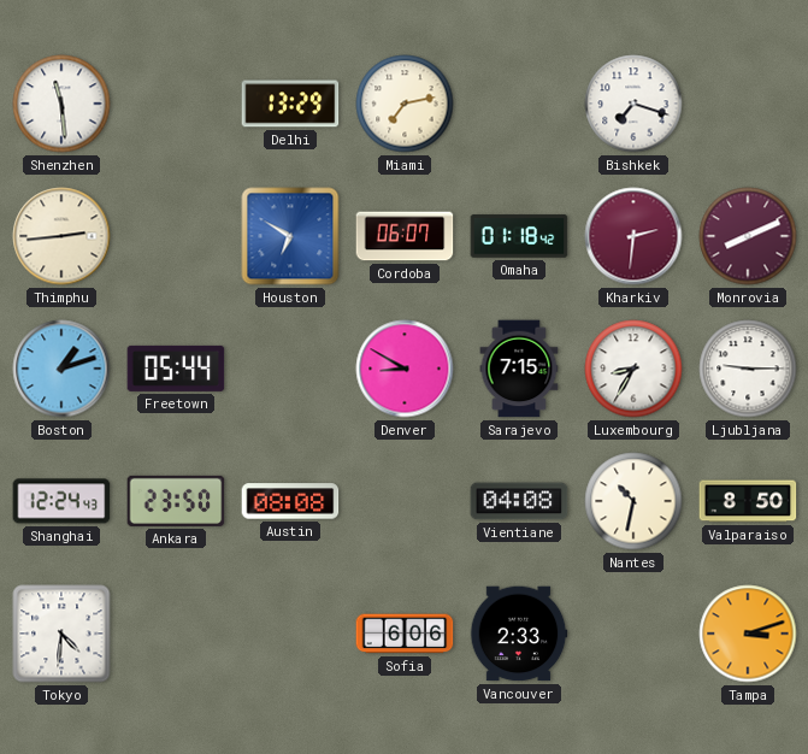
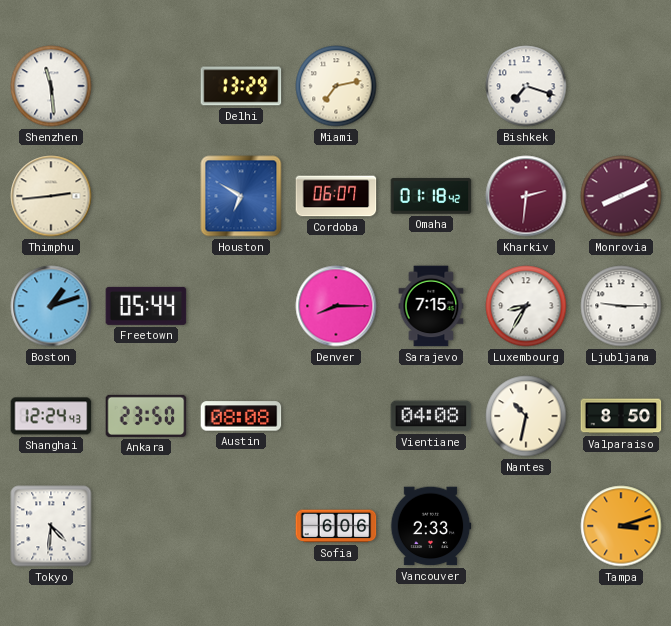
Denver: 8:50 -> 8:15 (336, 306)
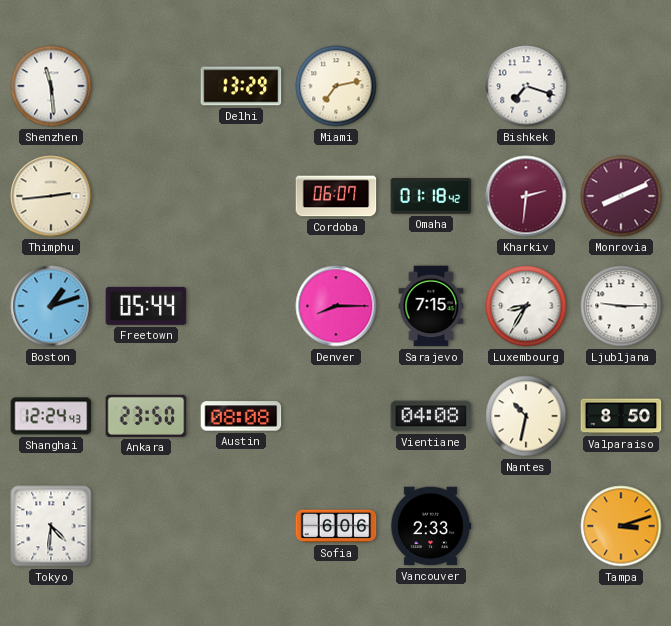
Houston: 6:50 -> none (241, 196)
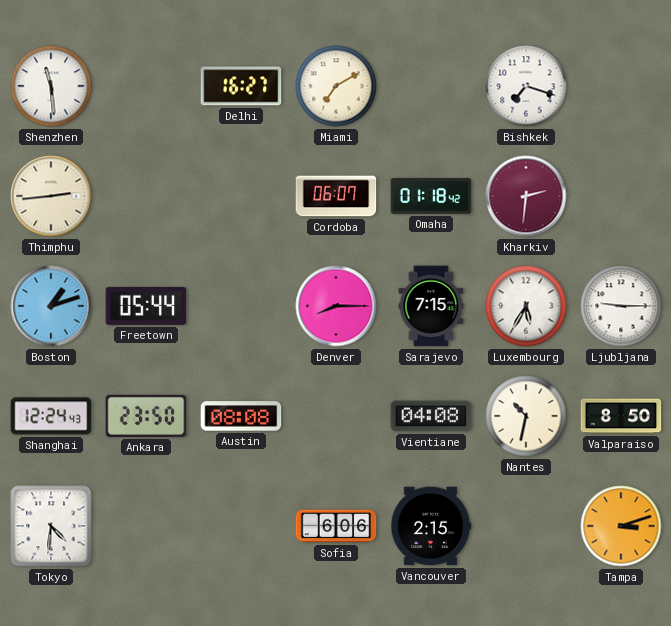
Delhi: 13:29 -> 16:27 (241, 86)
Miami: 7:13 -> 7:10 (336, 86)
Monrovia: 8:11 -> none (621, 196)
Luxembourg: 8:35 -> 5:35 (526, 306)
Vancouver: 2:33 -> 2:15 (431, 526)
